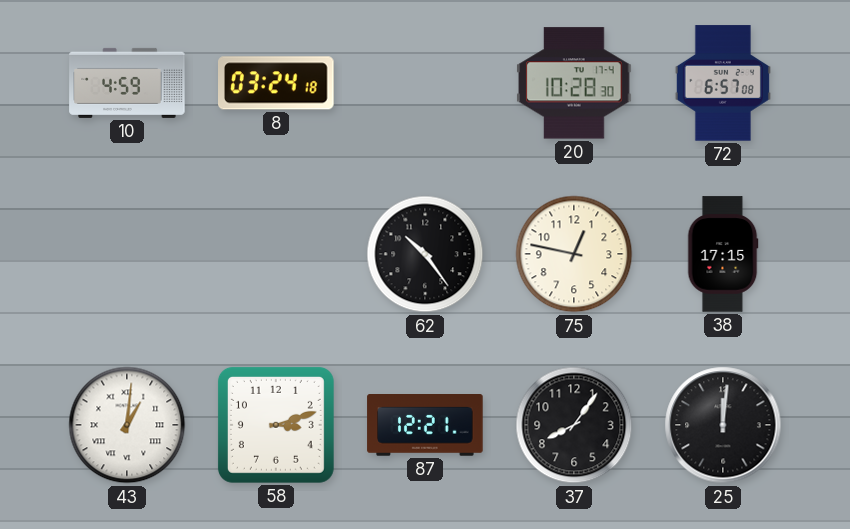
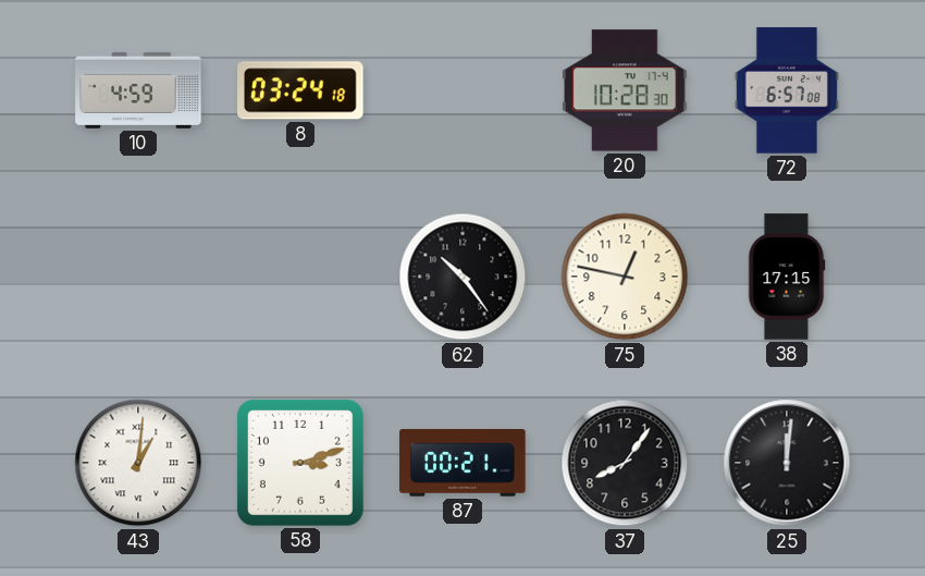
87: 12:21 -> 00:21 (462, 464)
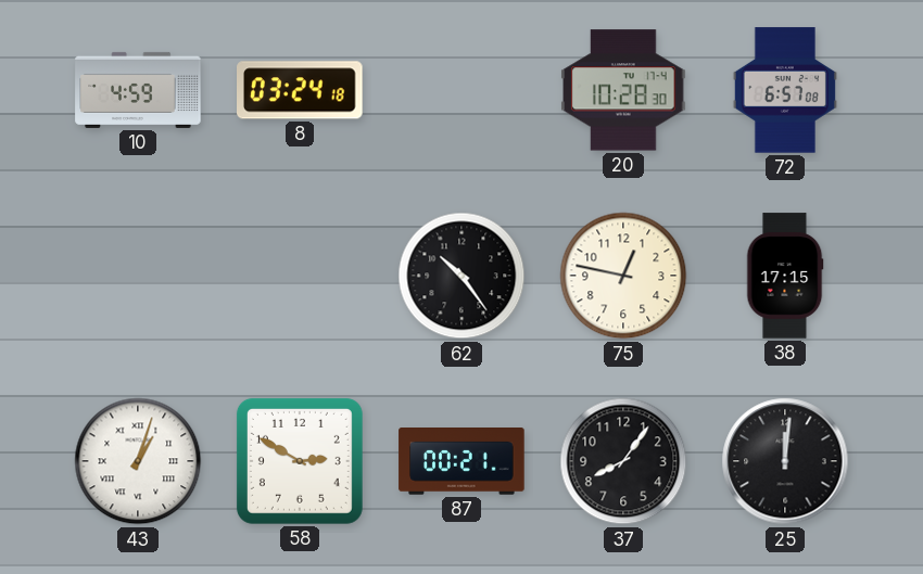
43: 1:01 -> 1:03 (138, 461)
58: 3:12 -> 2:50 (300, 461)
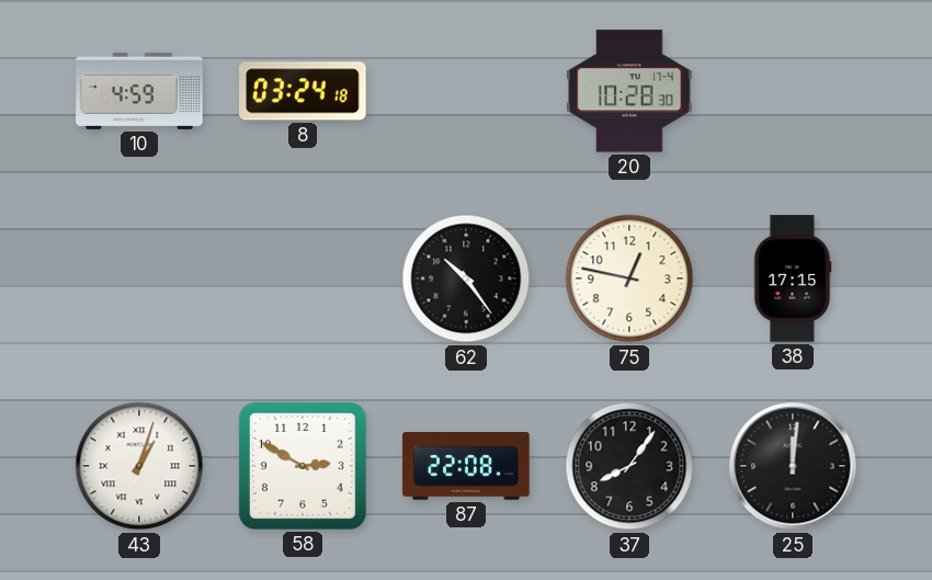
72: 6:57 -> none (785, 90)
87: 00:21 -> 22:08 (466, 467)
